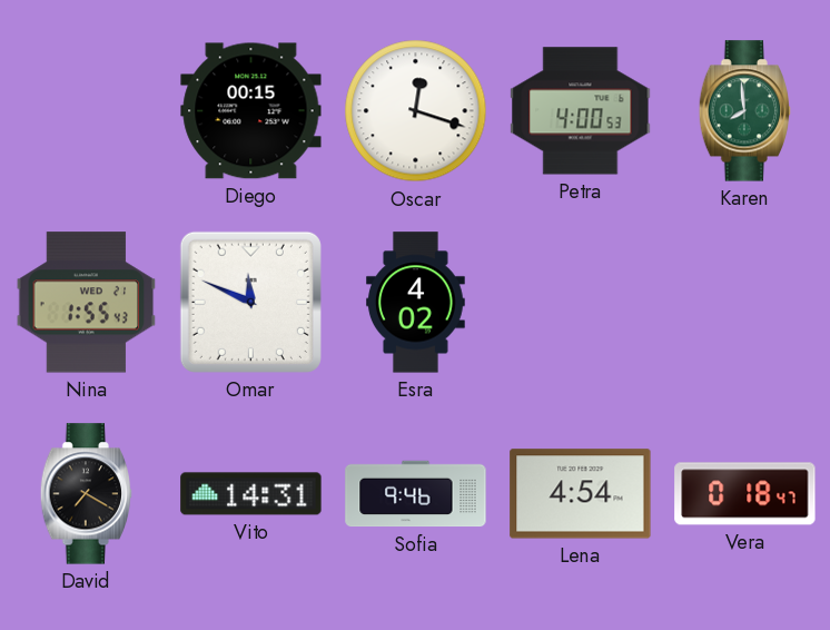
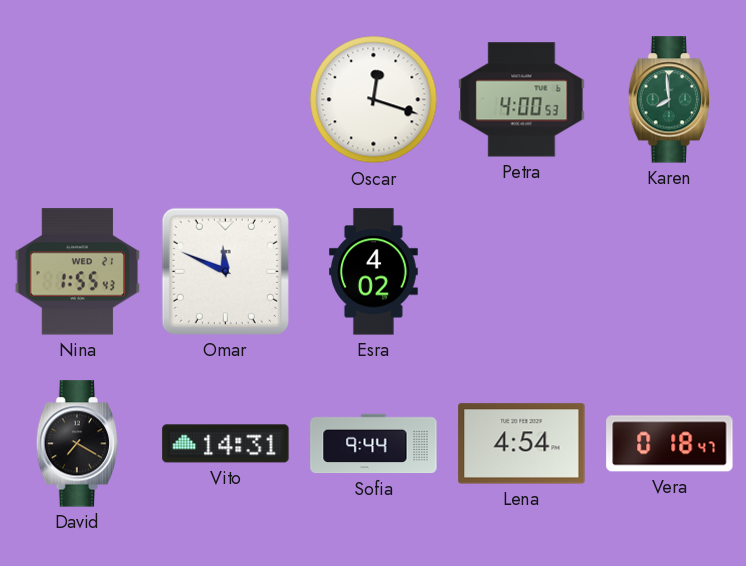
Diego: 00:15 -> none (251, 111)
Sofia: 9:46 -> 9:44 (374, 444)
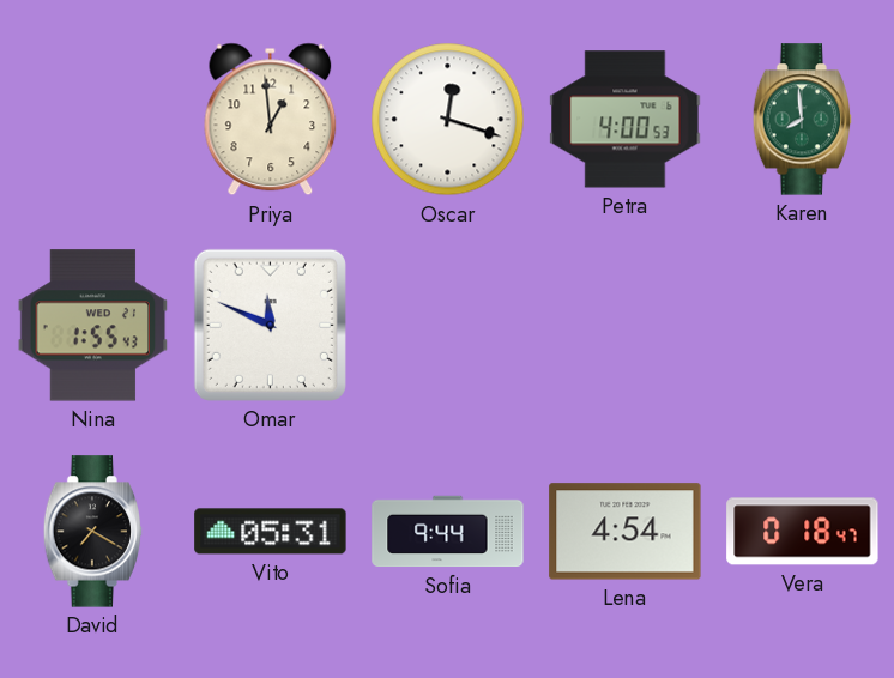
Priya: none -> 12:59 (271, 120)
Esra: 4:02 -> none (374, 272)
Vito: 14:31 -> 05:31 (271, 532)
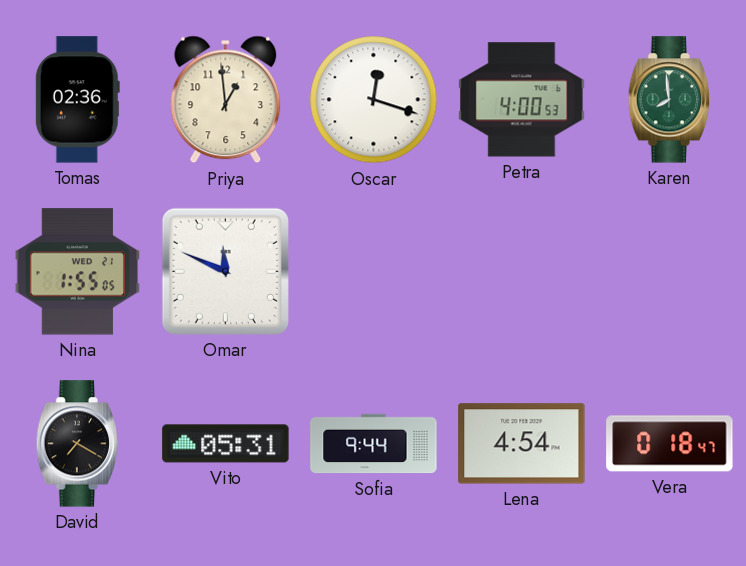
Tomas: none -> 02:36 (77, 100)
Nina: 1:55:43 -> 1:55:05 (78, 272)
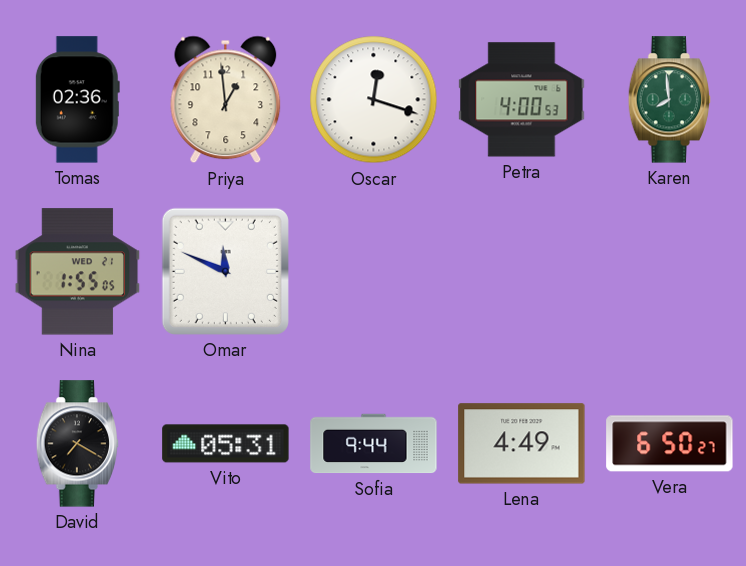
Lena: 4:54 -> 4:49 (522, 444)
Vera: 0:18 -> 6:50 (670, 444)
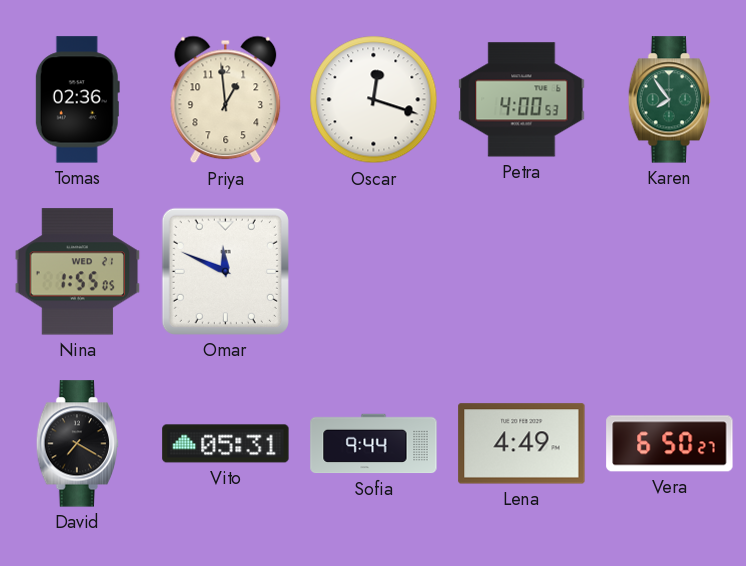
Karen: 7:59 -> 7:54 (670, 100)
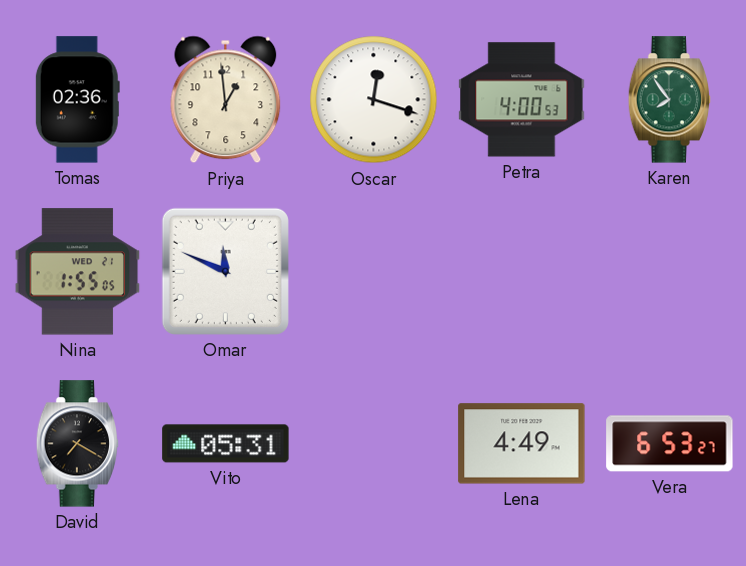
Sofia: 9:44 -> none (374, 444)
Vera: 6:50 -> 6:53 (670, 444)
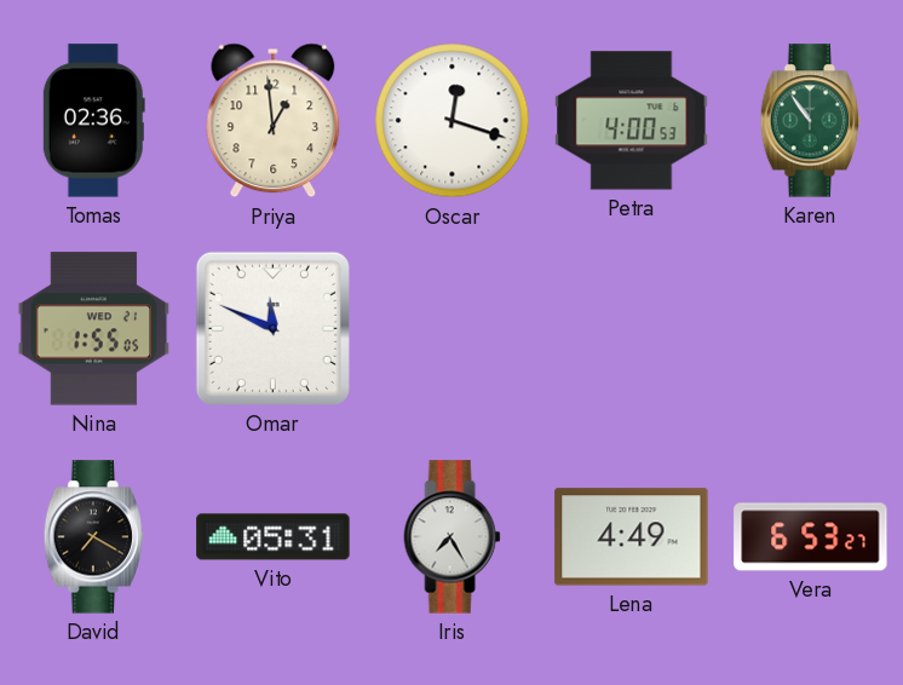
Karen: 7:54 -> 10:54 (811, 121)
Iris: none -> 7:25 (453, 537)
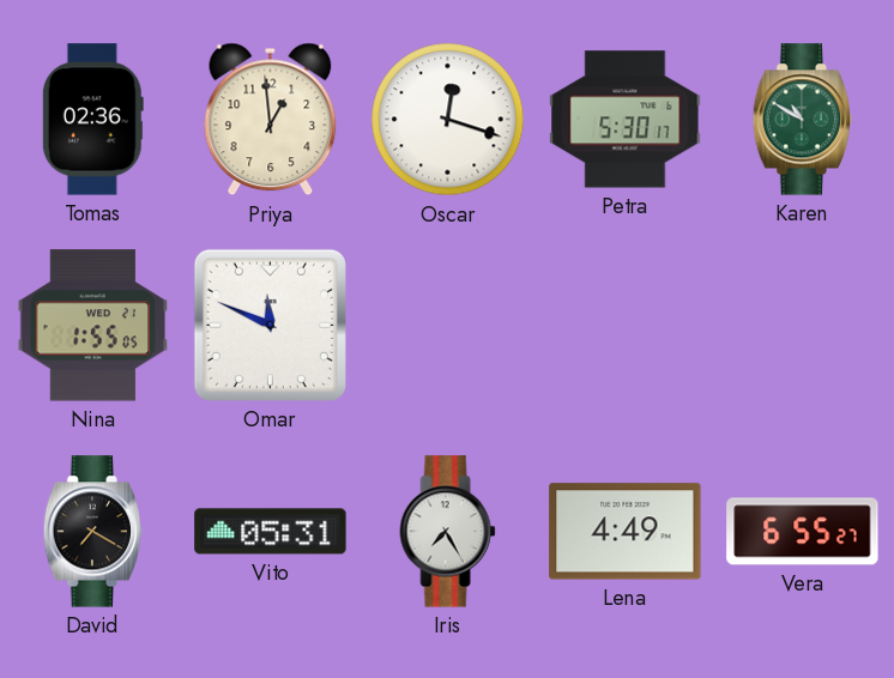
Petra: 4:00 -> 5:30 (626, 120)
Karen: 10:54 -> 10:50 (803, 120)
Vera: 6:53 -> 6:55 (803, 532)
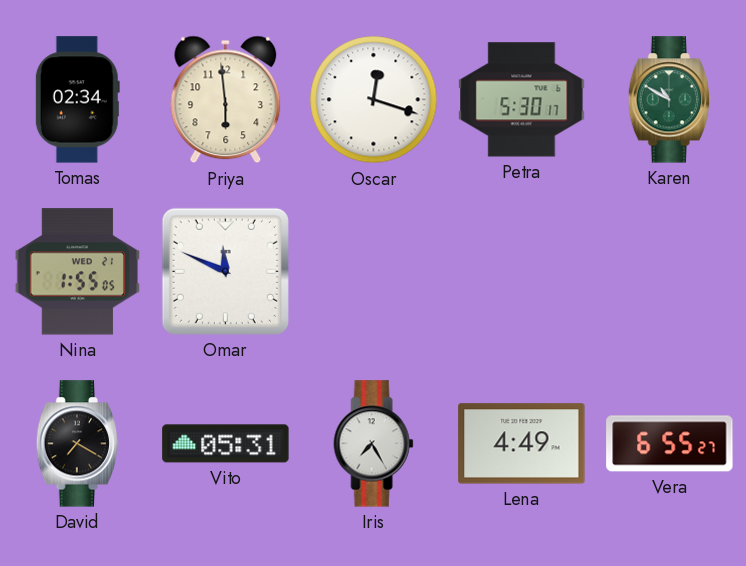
Tomas: 02:36 -> 02:34 (77, 100)
Priya: 12:59 -> 5:59 (226, 100)
